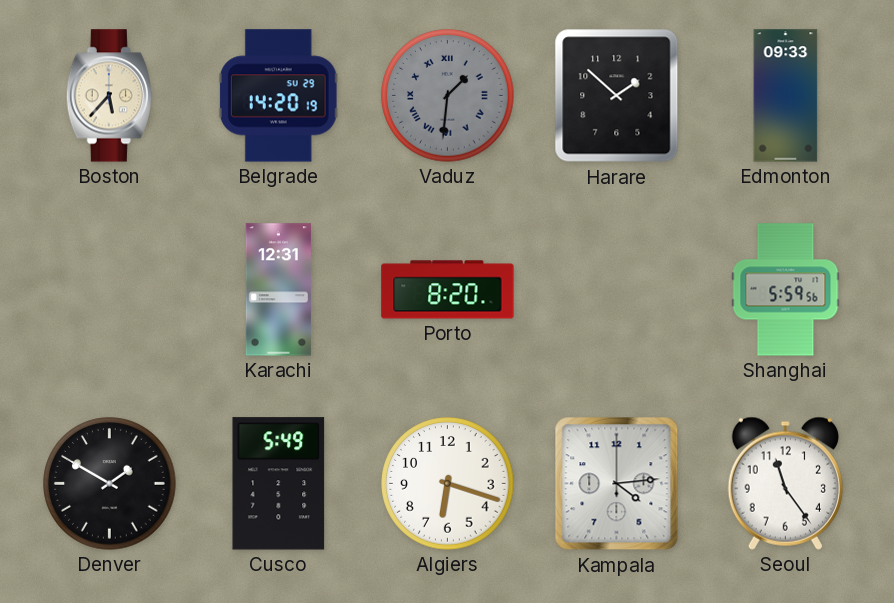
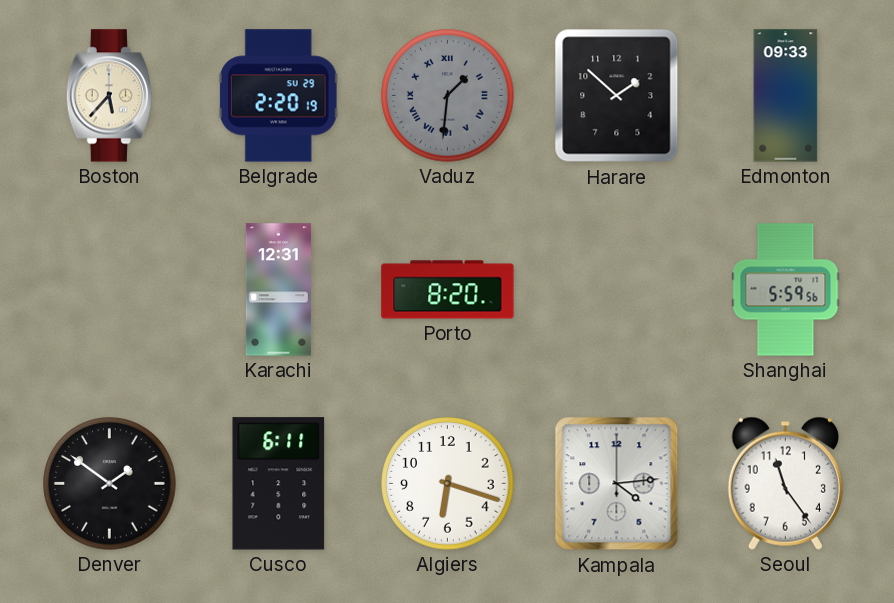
Belgrade: 14:20 -> 2:20 (278, 96)
Denver: 1:50 -> 1:51 (110, 484)
Cusco: 5:49 -> 6:11 (279, 484)
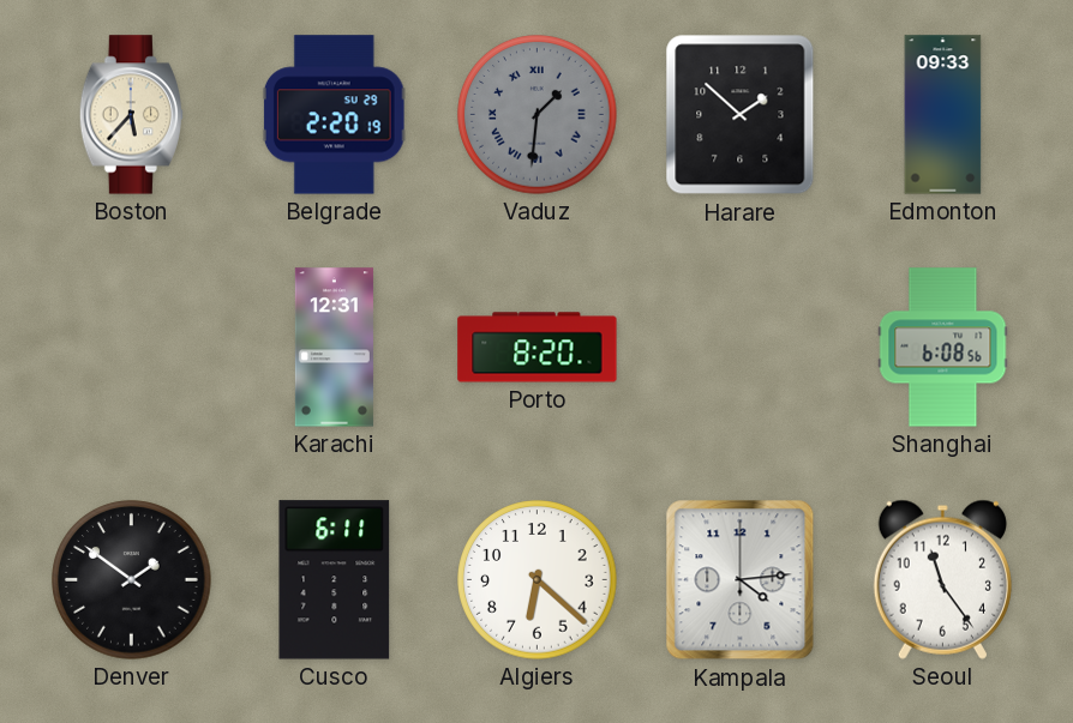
Shanghai: 5:59 -> 6:08 (943, 348)
Algiers: 6:18 -> 6:22 (538, 580)
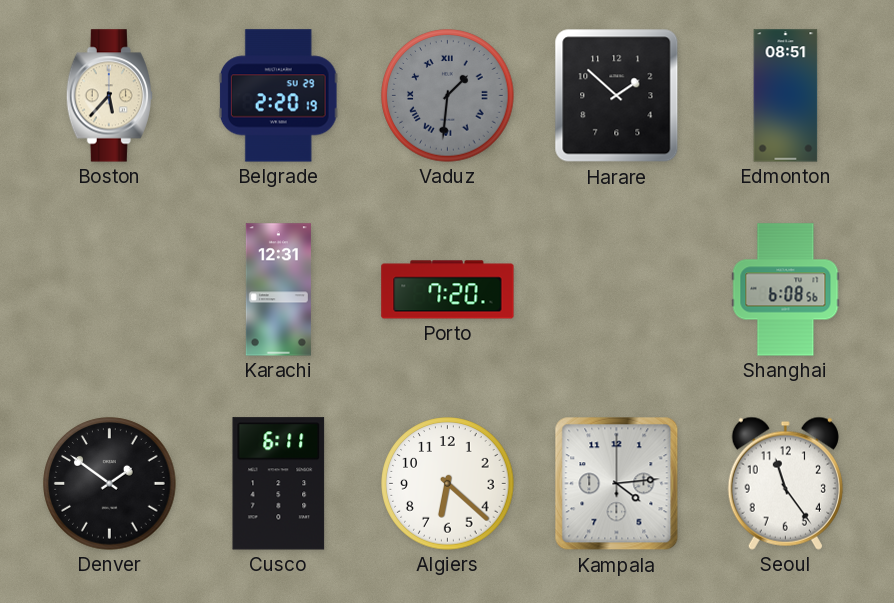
Edmonton: 09:33 -> 08:51 (786, 96)
Porto: 8:20 -> 7:20 (448, 290)
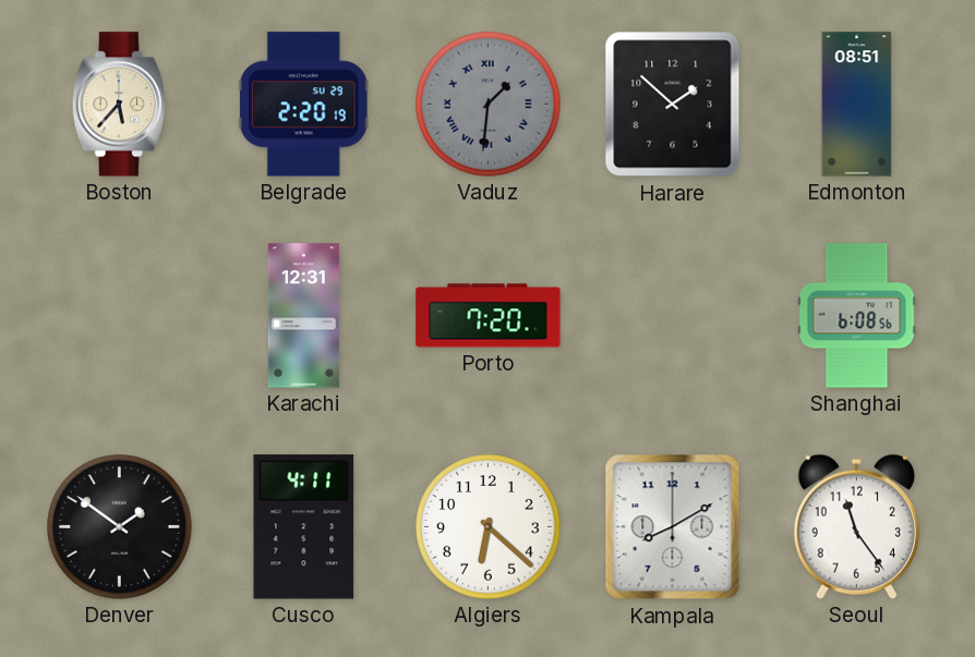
Cusco: 6:11 -> 4:11 (304, 527)
Kampala: 4:14 -> 8:10 (673, 527)
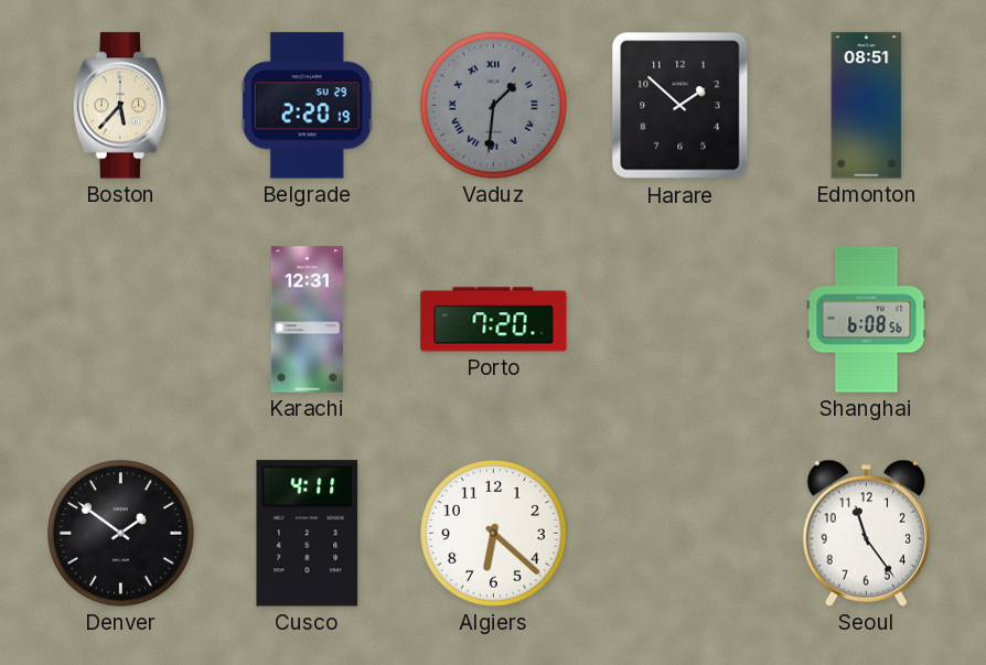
Kampala: 8:10 -> none (673, 527)
